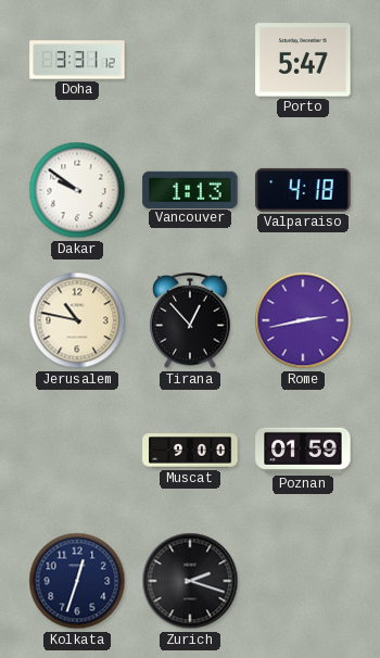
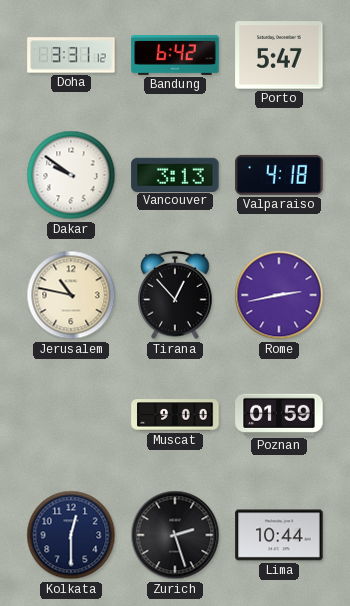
Bandung: none -> 6:42 (175, 56)
Vancouver: 1:13 -> 3:13 (175, 174)
Kolkata: 12:33 -> 12:30 (71, 535)
Zurich: 2:18 -> 2:27 (175, 535)
Lima: none -> 10:44 (279, 535)
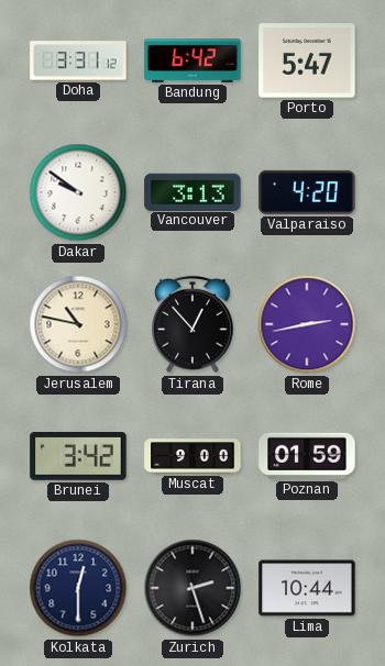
Valparaiso: 4:18 -> 4:20 (307, 192)
Brunei: none -> 3:42 (78, 457)
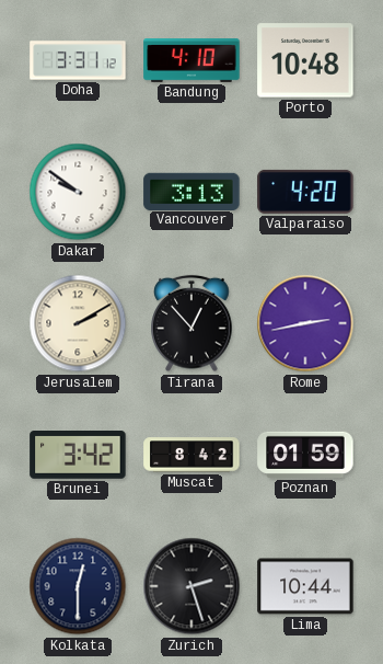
Bandung: 6:42 -> 4:10 (191, 61)
Porto: 5:47 -> 10:48 (305, 60)
Jerusalem: 10:47 -> 2:10 (78, 323)
Muscat: 9:00 -> 8:42 (191, 455)
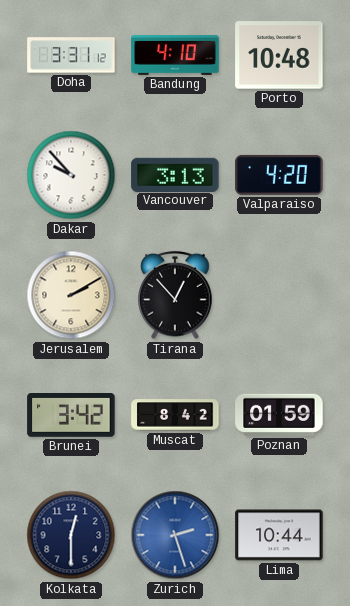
Dakar: 9:51 -> 9:53 (71, 175)
Rome: 2:43 -> none (305, 323)
Zurich dial: black -> blue (175, 535)
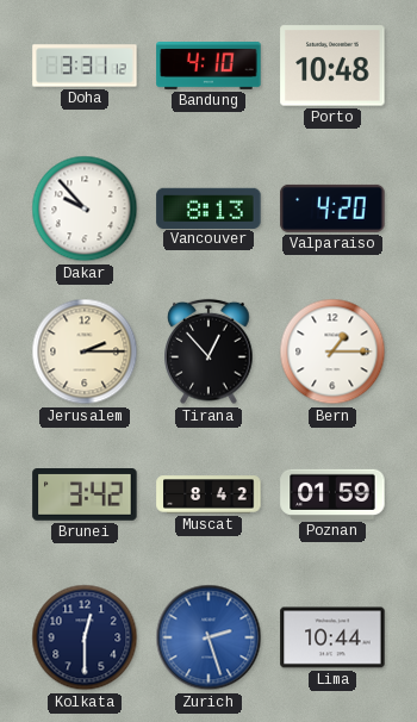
Vancouver: 3:13 -> 8:13 (208, 207)
Jerusalem: 2:10 -> 2:15 (85, 351)
Bern: none -> 1:15 (332, 351)
